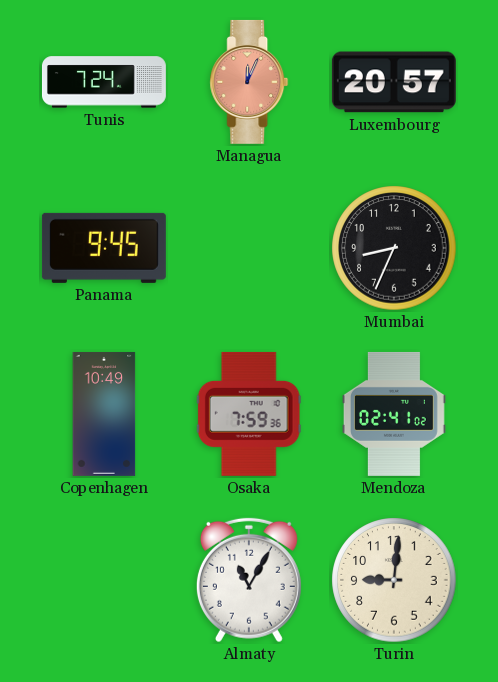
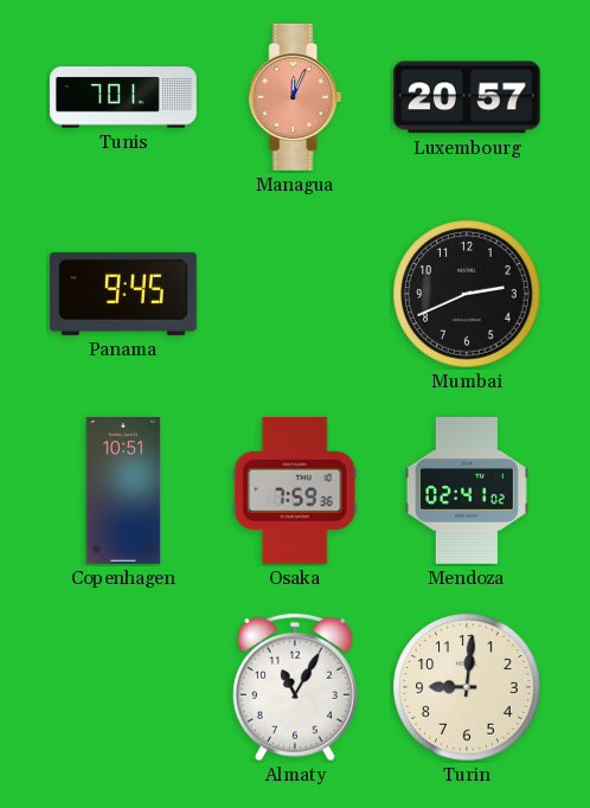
Tunis: 7:24 -> 7:01 (123, 97)
Mumbai: 8:34 -> 2:41 (467, 294)
Copenhagen: 10:49 -> 10:51 (123, 490)
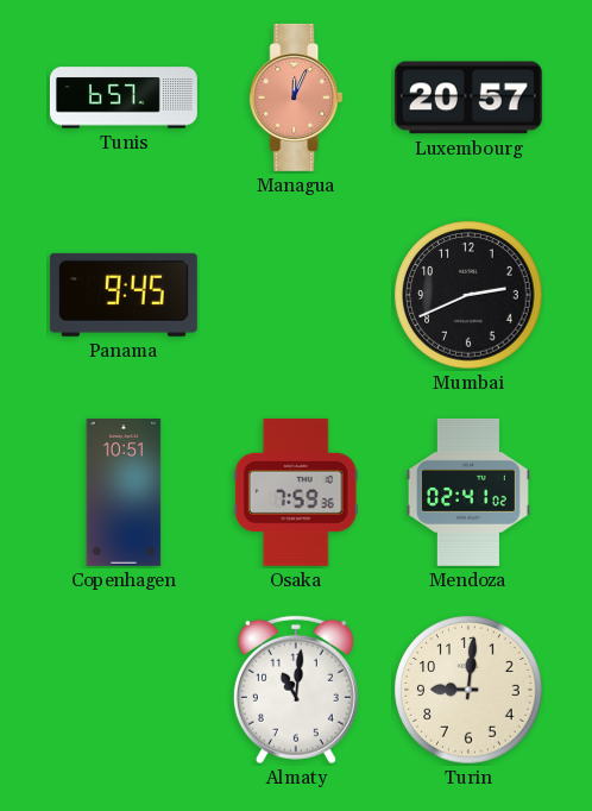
Tunis: 7:01 -> 6:57 (124, 98)
Almaty: 11:05 -> 11:01 (296, 690)
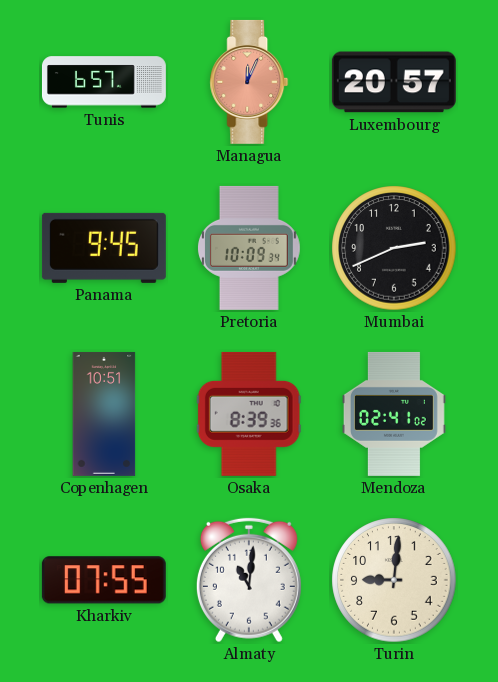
Pretoria: none -> 10:09 (249, 248)
Osaka: 7:59 -> 8:39 (249, 414)
Kharkiv: none -> 07:55 (104, 580)
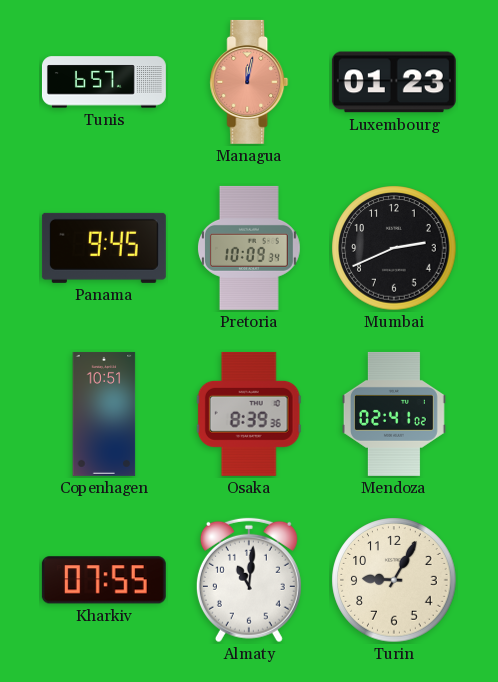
Managua: 12:04 -> 12:02 (249, 82)
Luxembourg: 20:57 -> 01:23 (394, 82)
Turin: 9:01 -> 9:05 (394, 580)
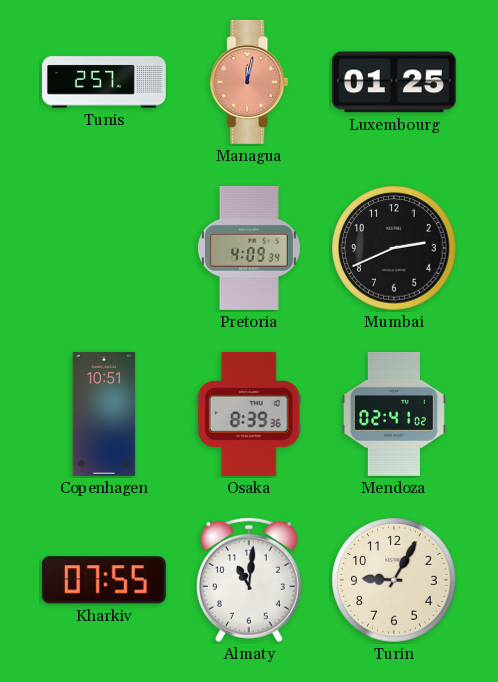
Tunis: 6:57 -> 2:57 (104, 82)
Luxembourg: 01:23 -> 01:25 (394, 82)
Panama: 9:45 -> none (104, 248)
Pretoria: 10:09 -> 4:09 (249, 248)
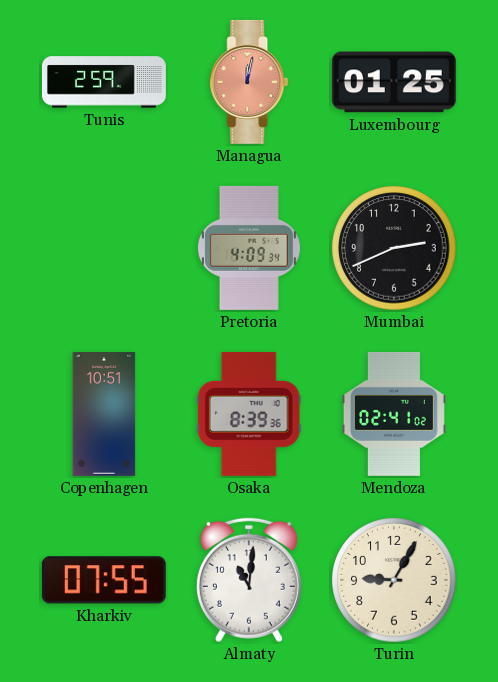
Tunis: 2:57 -> 2:59 (104, 82)
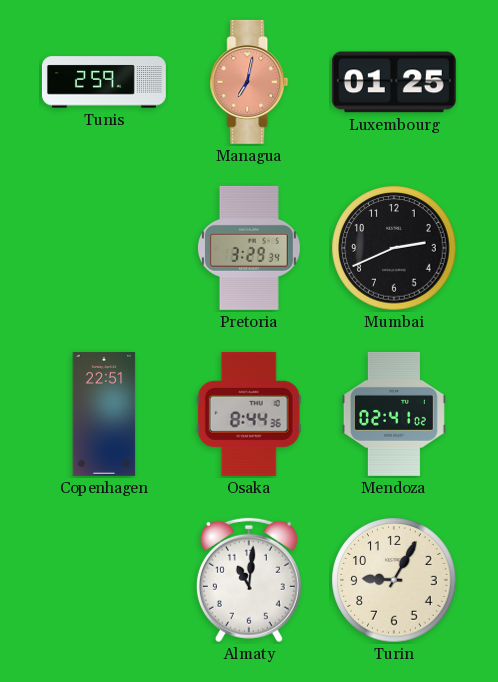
Managua: 12:02 -> 7:02 (249, 82)
Pretoria: 4:09 -> 3:29 (249, 248)
Copenhagen: 10:51 -> 22:51 (104, 414)
Osaka: 8:39 -> 8:44 (249, 414)
Kharkiv: 07:55 -> none (104, 580)
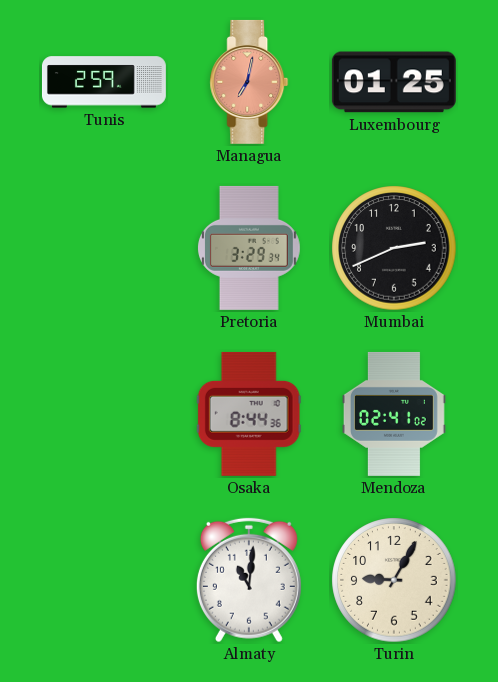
Copenhagen: 22:51 -> none (104, 414)
